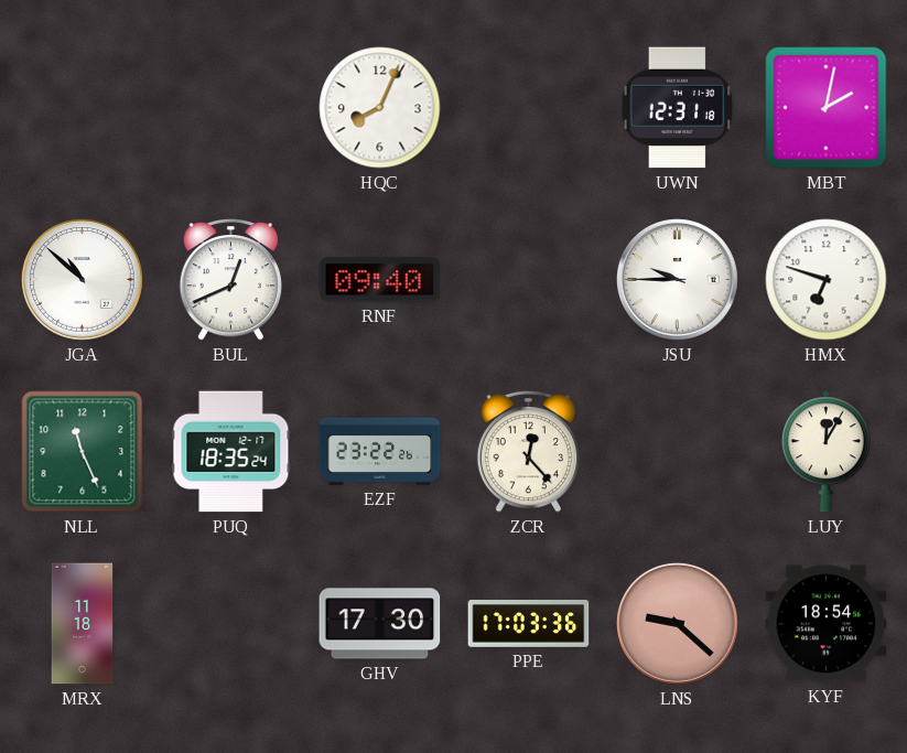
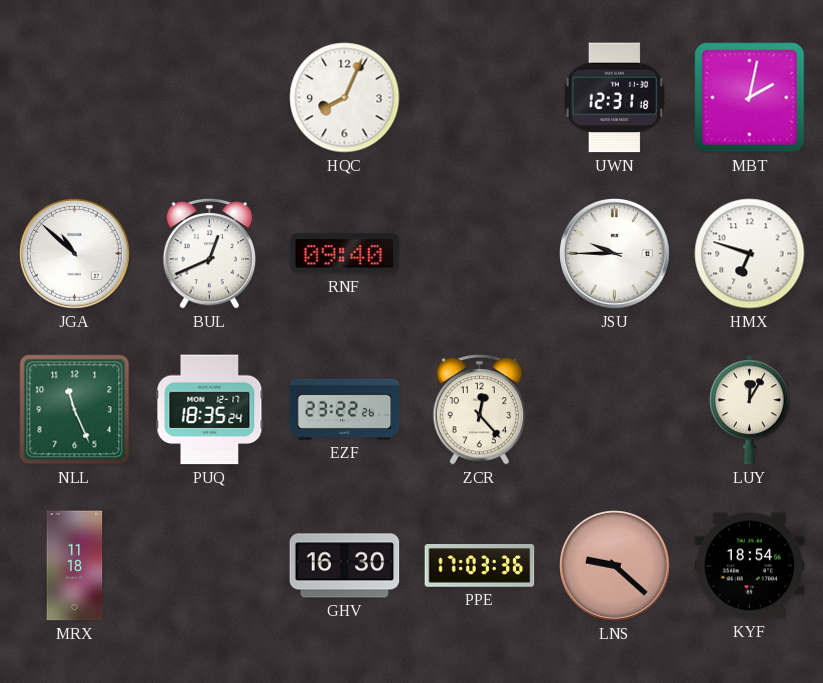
GHV: 17:30 -> 16:30 (345, 566)
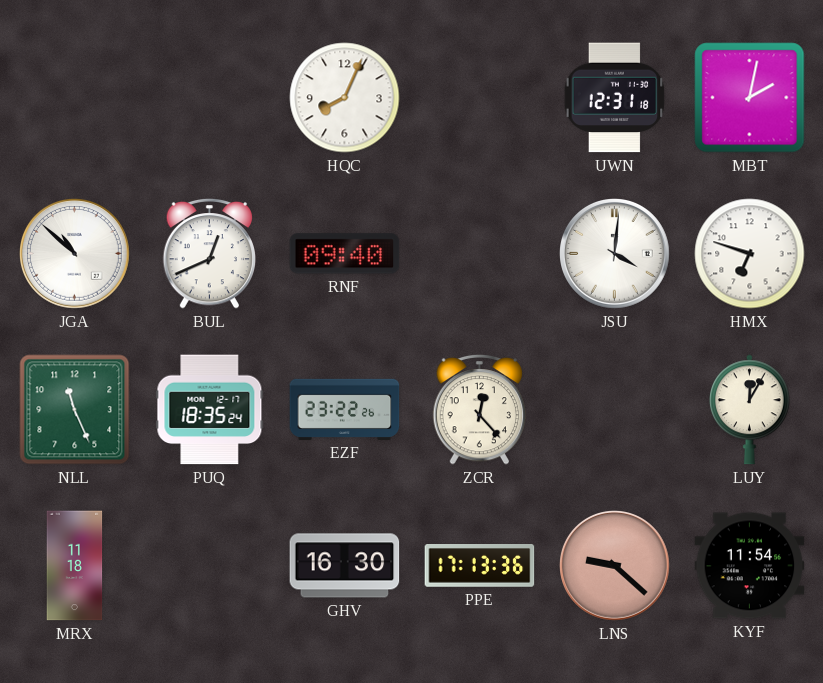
JSU: 9:45 -> 4:01 (615, 254)
PPE: 17:03 -> 17:13 (480, 566)
KYF: 18:54 -> 11:54 (750, 566)
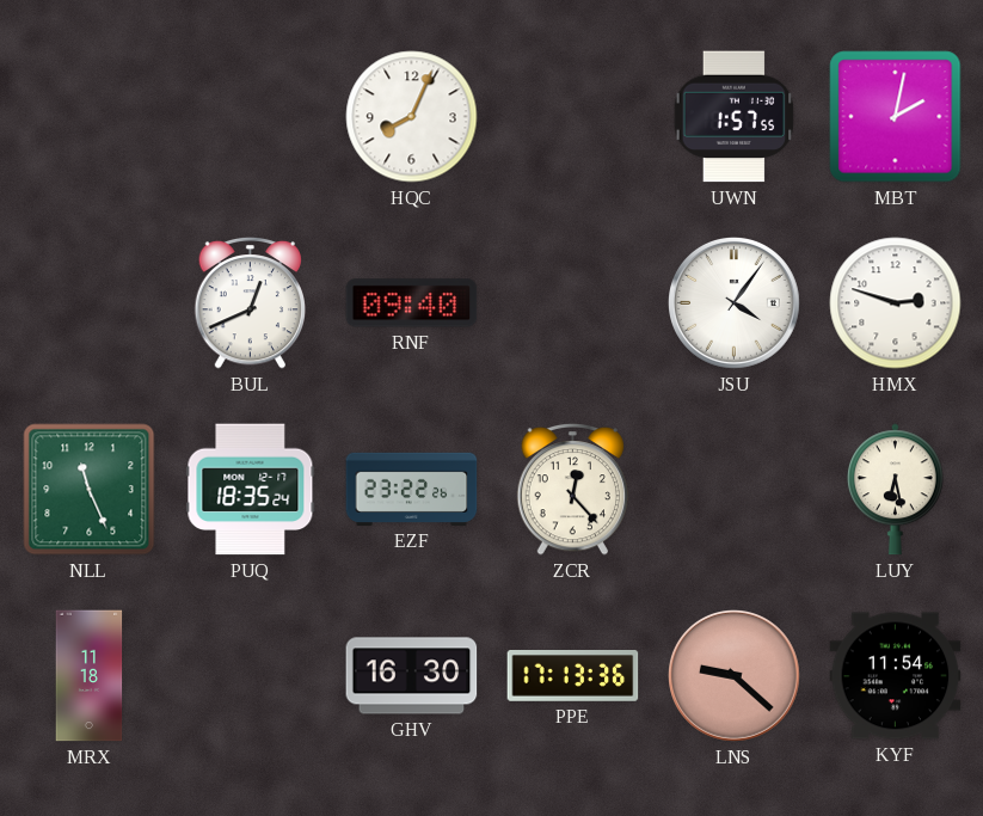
UWN: 12:31 -> 1:57 (735, 117)
JGA: 10:52 -> none (75, 254)
JSU: 4:01 -> 4:06 (735, 303)
HMX: 6:48 -> 2:48 (896, 303)
LUY: 12:05 -> 6:28 (895, 490)
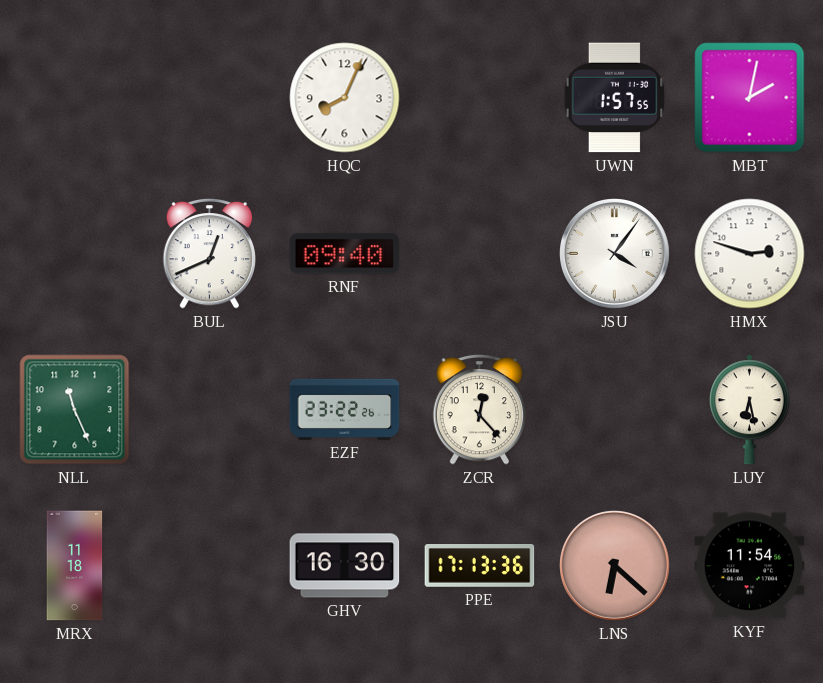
PUQ: 18:35 -> none (251, 490)
LNS: 9:22 -> 6:22 (615, 566)
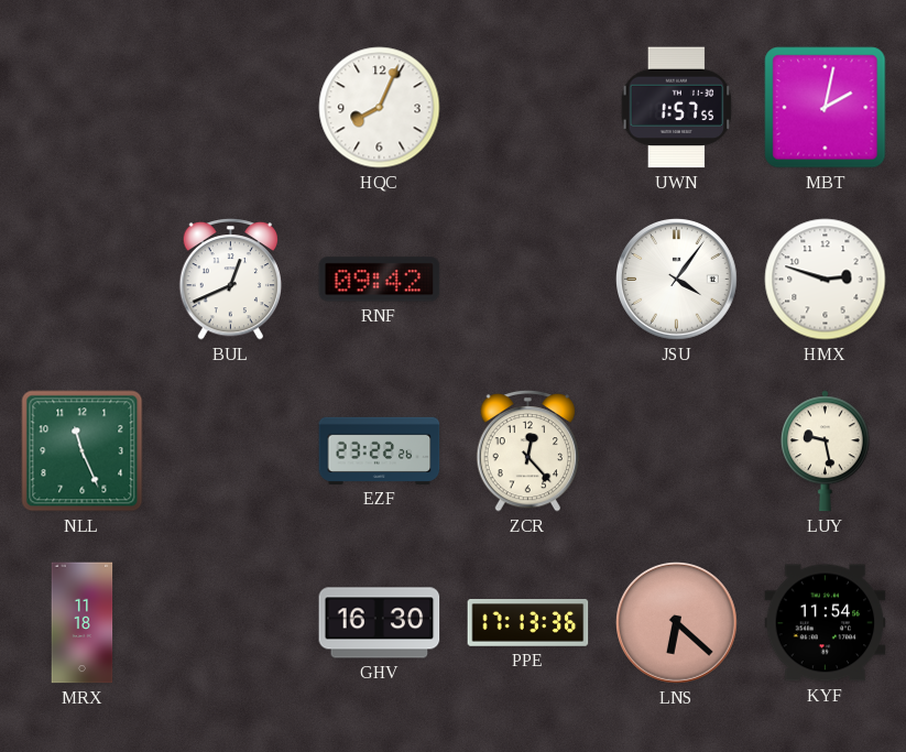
RNF: 09:40 -> 09:42 (380, 280)
LUY: 6:28 -> 9:28 (825, 451)
